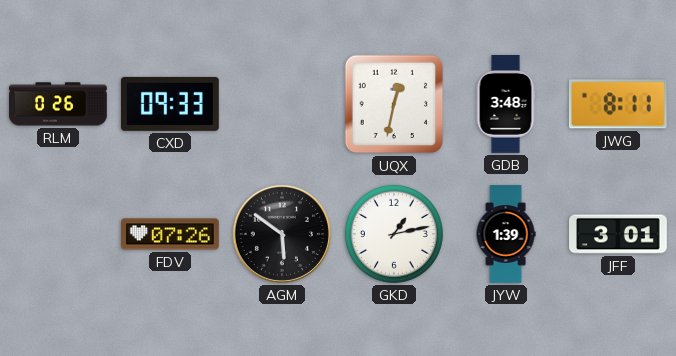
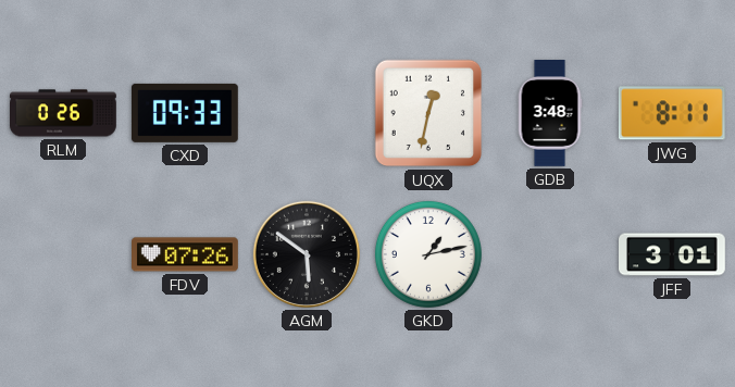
JYW: 1:39 -> none (506, 234)
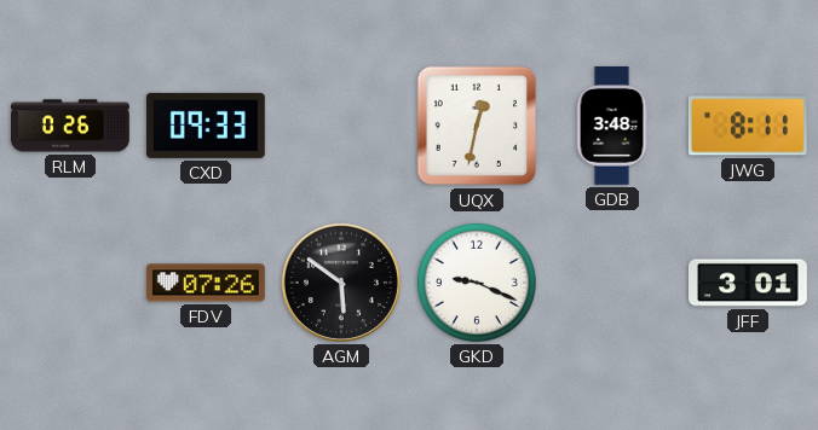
GKD: 1:13 -> 9:19 (477, 283)
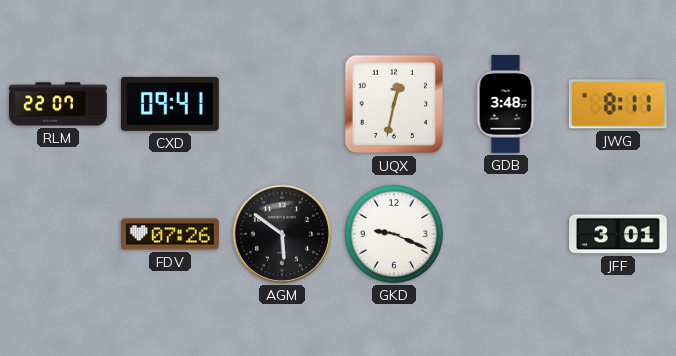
RLM: 0:26 -> 22:07 (59, 104)
CXD: 09:33 -> 09:41 (170, 104)
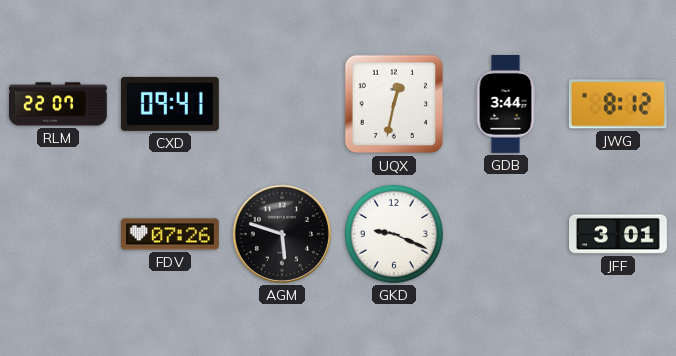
GDB: 3:48 -> 3:44 (506, 105)
JWG: 8:11 -> 8:12 (618, 104)
AGM: 5:51 -> 5:48 (282, 234)
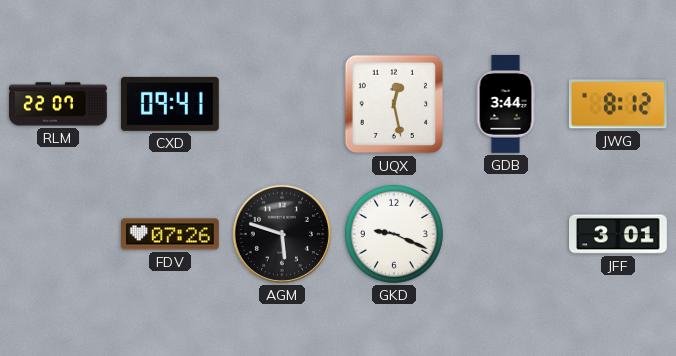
UQX: 12:32 -> 12:28 (394, 104)
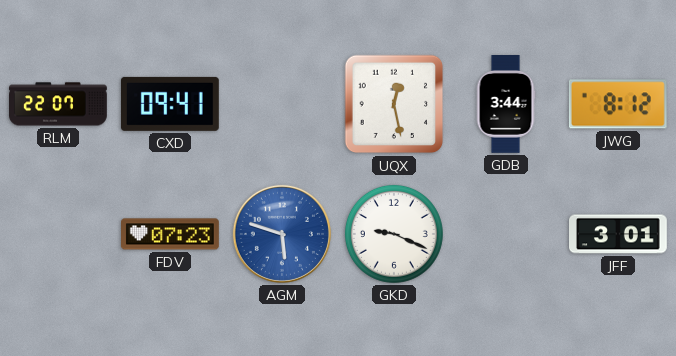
FDV: 07:26 -> 07:23 (171, 234)
AGM dial: black -> blue (282, 234)
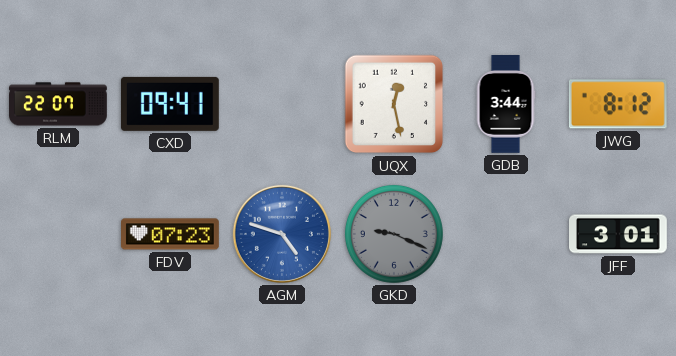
AGM: 5:48 -> 4:48 (282, 234)
GKD dial: white -> grey (394, 234)
